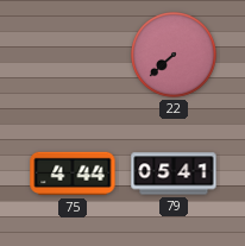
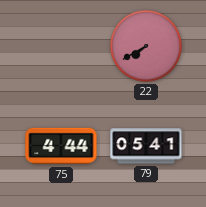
22: 7:38 -> 7:40 (147, 47)
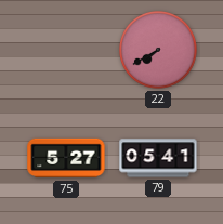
75: 4:44 -> 5:27 (66, 158)
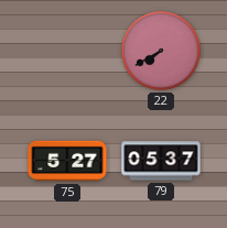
79: 05:41 -> 05:37 (161, 161)
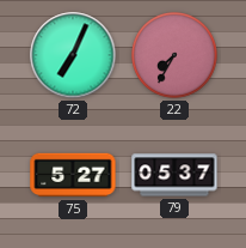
72: none -> 7:04 (73, 55)
22: 7:40 -> 7:35 (176, 56)
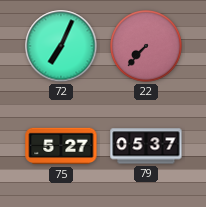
22: 7:35 -> 7:37 (147, 47)
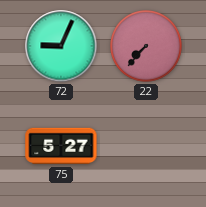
72: 7:04 -> 9:04 (61, 46)
79: 05:37 -> none (146, 146)
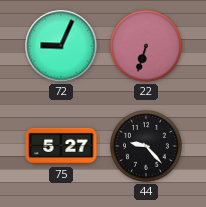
22: 7:37 -> 6:33 (147, 47)
44: none -> 9:23 (147, 147)
